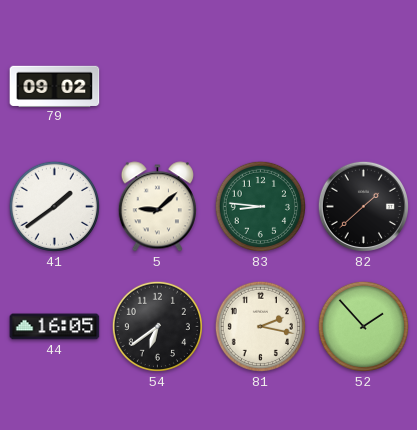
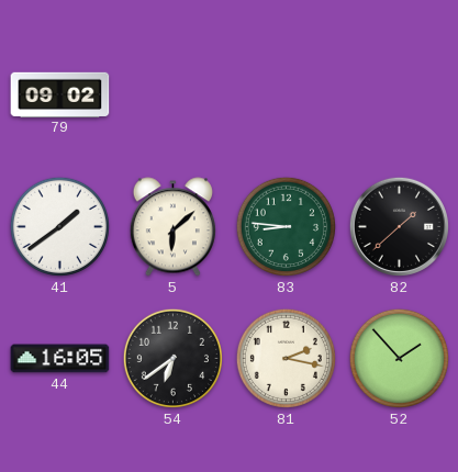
5: 9:08 -> 6:08 (172, 227)
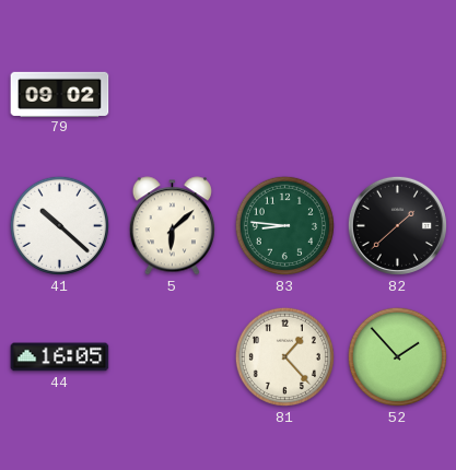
41: 1:39 -> 10:22 (59, 225)
54: 6:39 -> none (172, 358)
81: 2:17 -> 1:23 (284, 356)
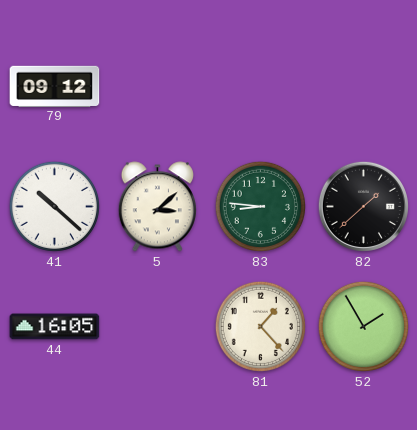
79: 09:02 -> 09:12 (55, 86)
5: 6:08 -> 3:08 (157, 207)
52: 1:53 -> 1:55 (363, 326)
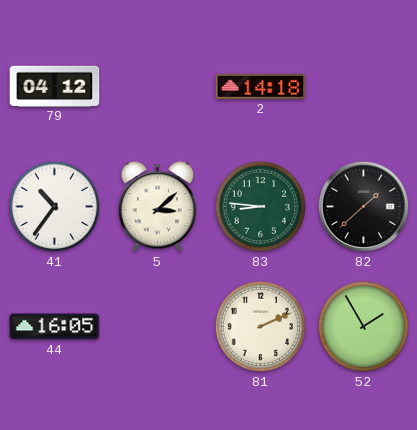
79: 09:12 -> 04:12 (55, 86)
2: none -> 14:18 (261, 86)
41: 10:22 -> 10:36 (54, 206)
81: 1:23 -> 2:11 (260, 326)
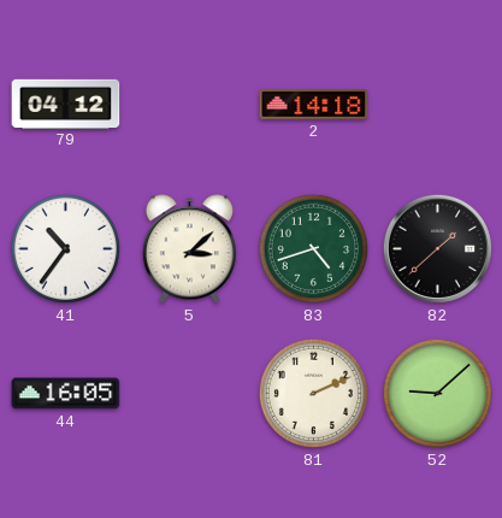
83: 8:46 -> 4:42 (313, 248)
52: 1:55 -> 9:08 (437, 393)
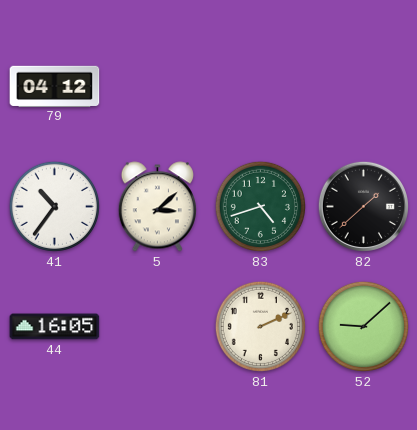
2: 14:18 -> none (314, 104)
